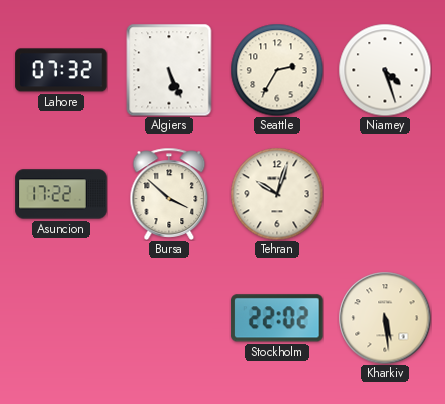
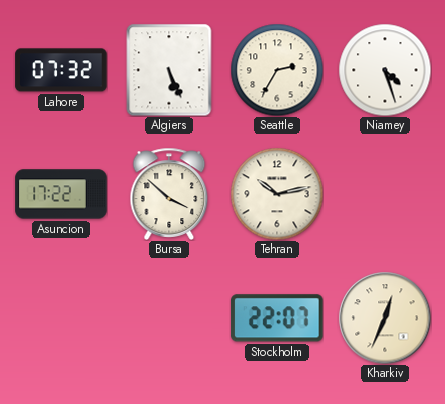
Tehran: 10:03 -> 10:13 (277, 194)
Stockholm: 22:02 -> 22:07 (277, 318)
Kharkiv: 5:29 -> 12:34 (385, 318)
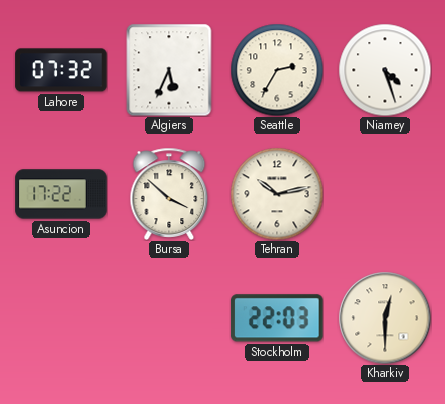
Algiers: 5:26 -> 5:34 (169, 70)
Stockholm: 22:07 -> 22:03 (277, 318)
Kharkiv: 12:34 -> 12:30 (385, 318)
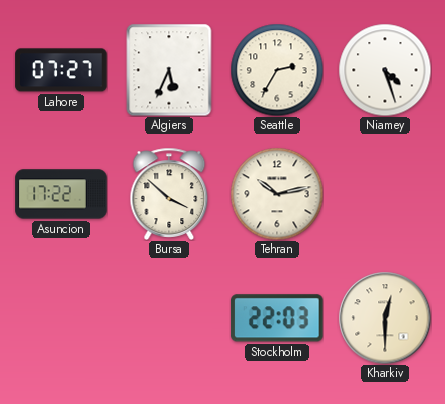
Lahore: 07:32 -> 07:27 (61, 70)
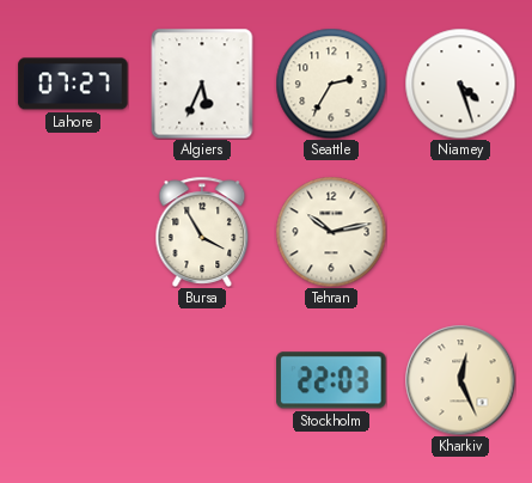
Asuncion: 17:22 -> none (61, 194)
Bursa: 3:52 -> 3:55 (202, 232)
Kharkiv: 12:30 -> 12:26 (460, 380)
